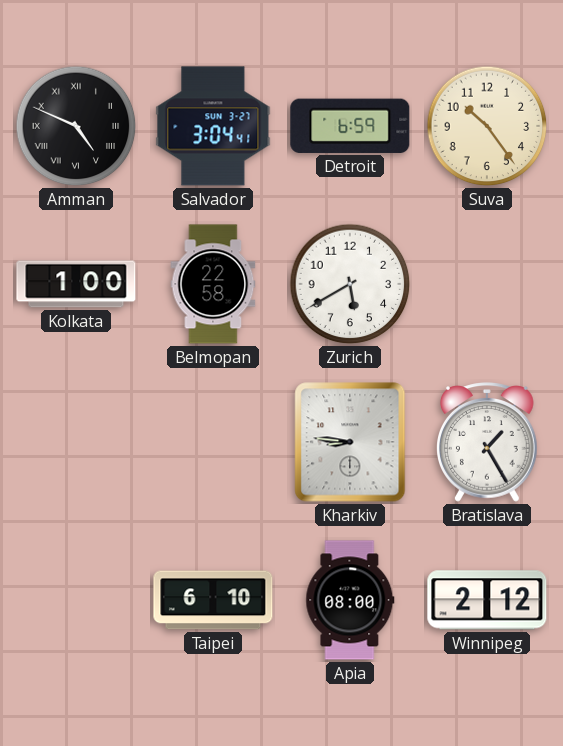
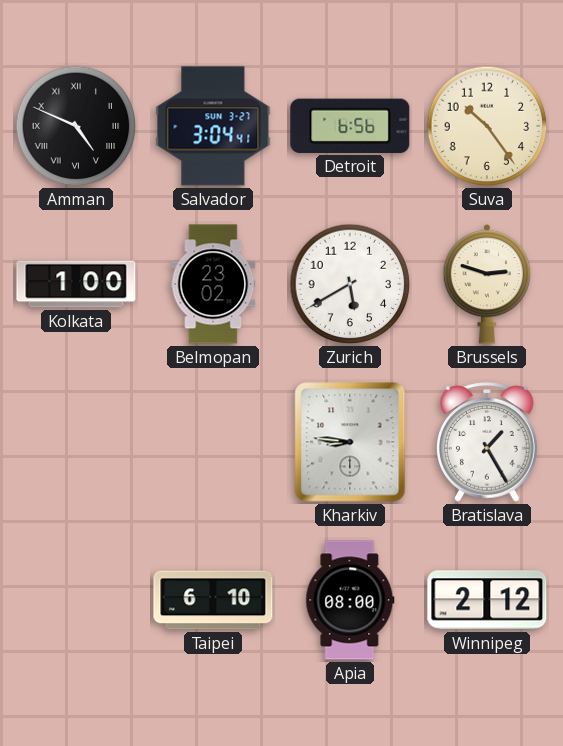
Detroit: 6:59 -> 6:56 (350, 126)
Belmopan: 22:58 -> 23:02 (213, 284)
Brussels: none -> 2:48 (487, 284)
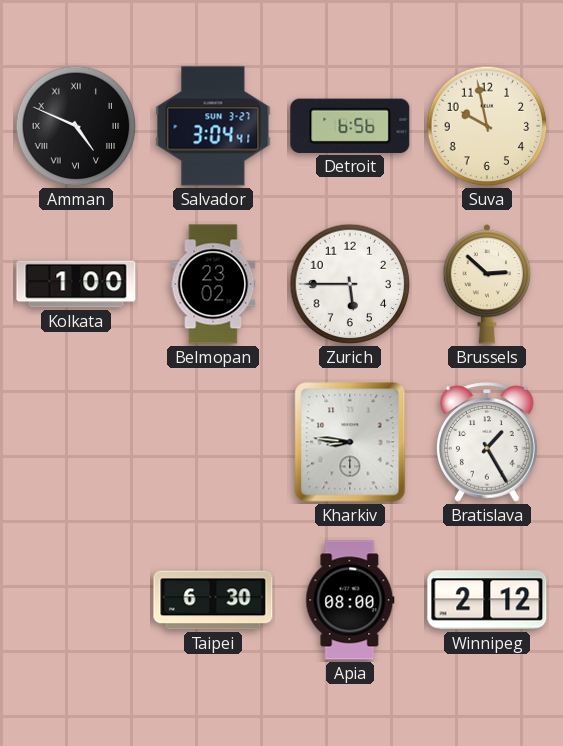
Suva: 10:24 -> 9:58 (487, 126)
Zurich: 5:40 -> 5:45 (350, 284)
Brussels: 2:48 -> 2:52 (487, 284)
Taipei: 6:10 -> 6:30 (213, 600)
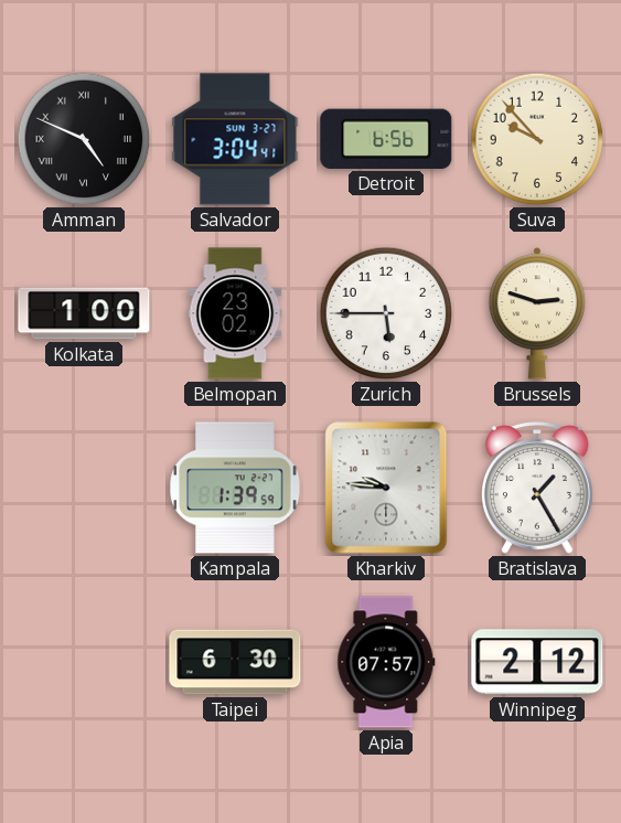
Suva: 9:58 -> 9:53 (537, 139)
Brussels: 2:52 -> 2:48 (537, 313)
Kampala: none -> 1:39 (235, 488)
Kharkiv: 8:46 -> 9:46 (386, 488)
Apia: 08:00 -> 07:57 (386, 662)
